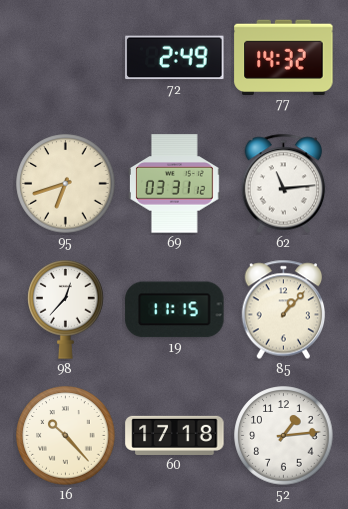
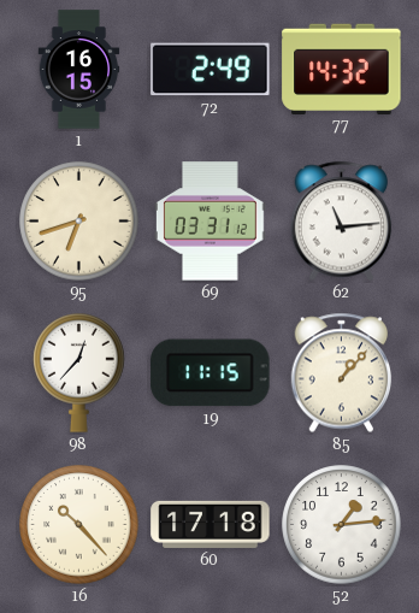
1: none -> 16:15 (79, 70)
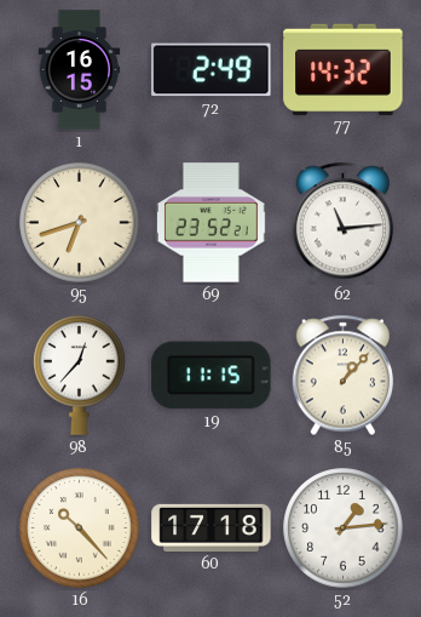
69: 03:31 -> 23:52 (211, 223)
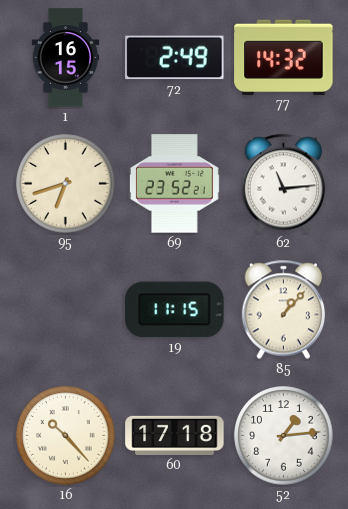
98: 12:37 -> none (80, 376)
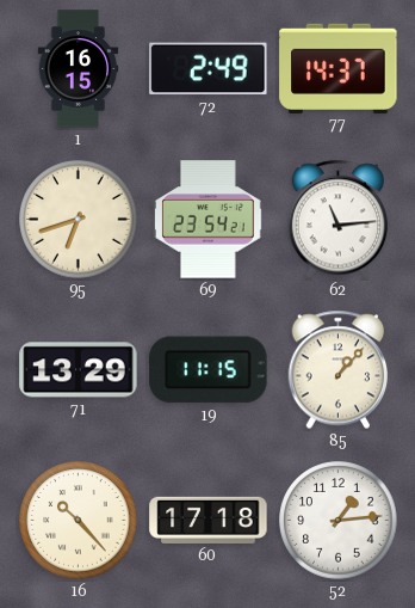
77: 14:32 -> 14:37 (339, 68)
69: 23:52 -> 23:54 (207, 220)
71: none -> 13:29 (79, 370)
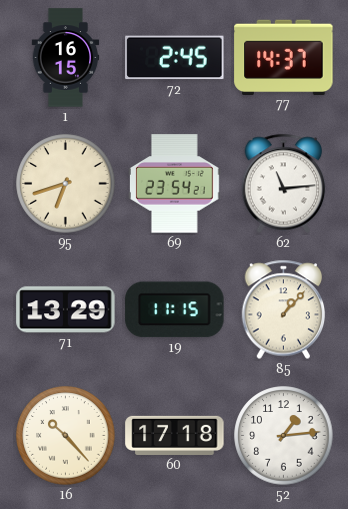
72: 2:49 -> 2:45 (175, 58)
